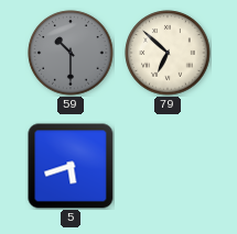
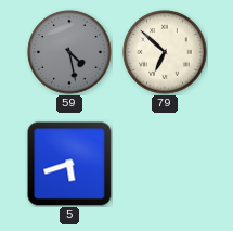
59: 10:30 -> 4:28 (69, 52)
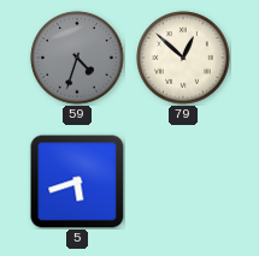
59: 4:28 -> 4:33 (77, 58)
79: 6:52 -> 12:52 (183, 58)
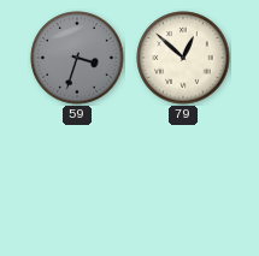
59: 4:33 -> 3:33 (77, 58)
5: 5:42 -> none (77, 181)
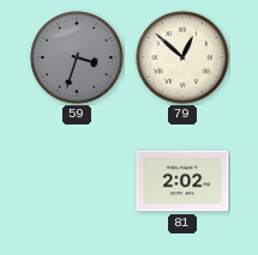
81: none -> 2:02 (182, 181)
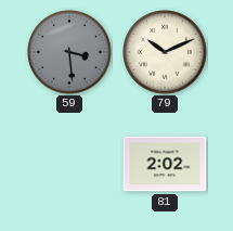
59: 3:33 -> 3:29 (69, 52)
79: 12:52 -> 10:11 (165, 52)
